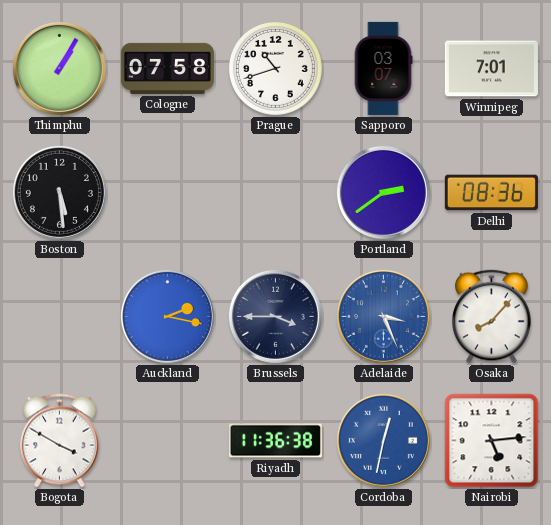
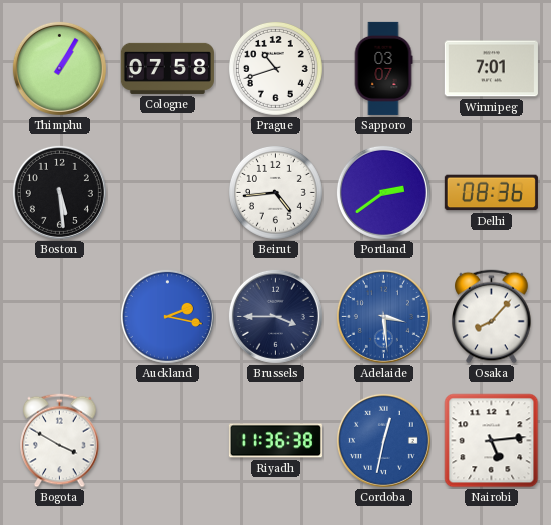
Beirut: none -> 4:44 (275, 192)
Adelaide: 3:26 -> 3:29 (383, 316)
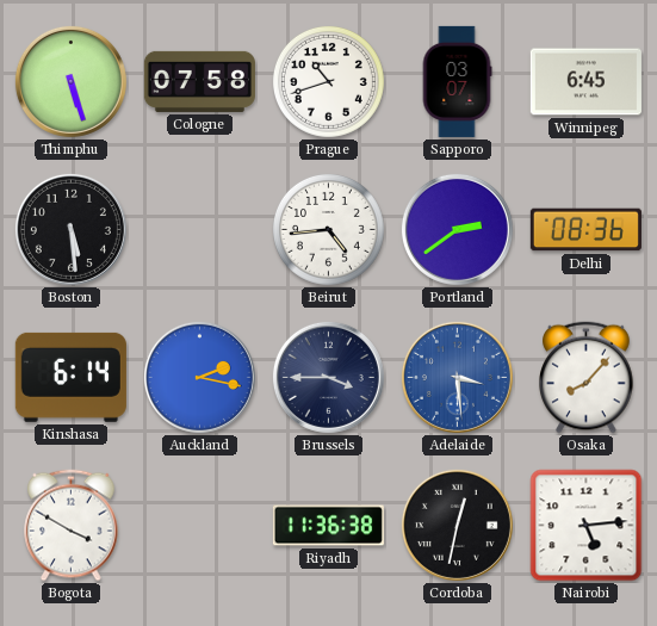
Thimphu: 1:05 -> 5:27 (70, 81)
Winnipeg: 7:01 -> 6:45 (585, 82)
Kinshasa: none -> 6:14 (70, 377)
Cordoba dial: blue -> black (457, 525)
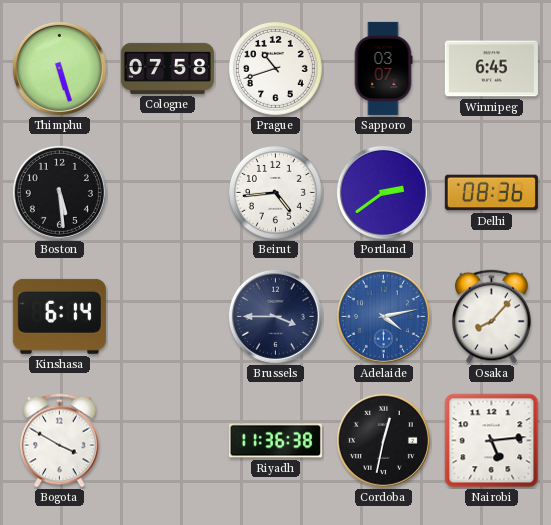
Auckland: 2:17 -> none (199, 377)
Adelaide: 3:29 -> 4:13 (383, 316)
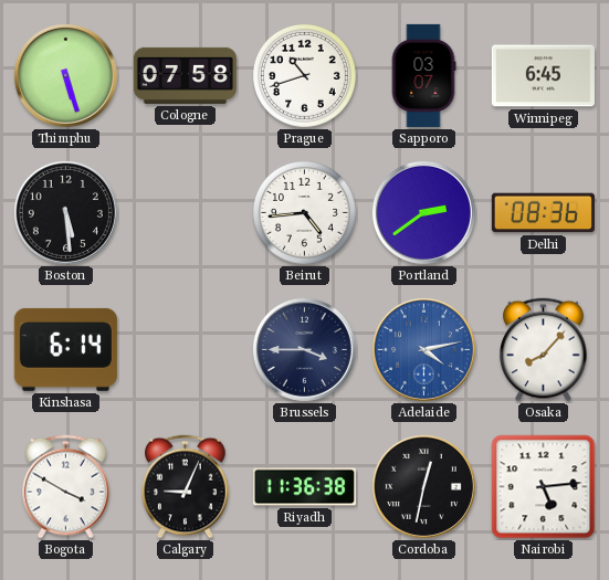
Calgary: none -> 9:04 (186, 487)
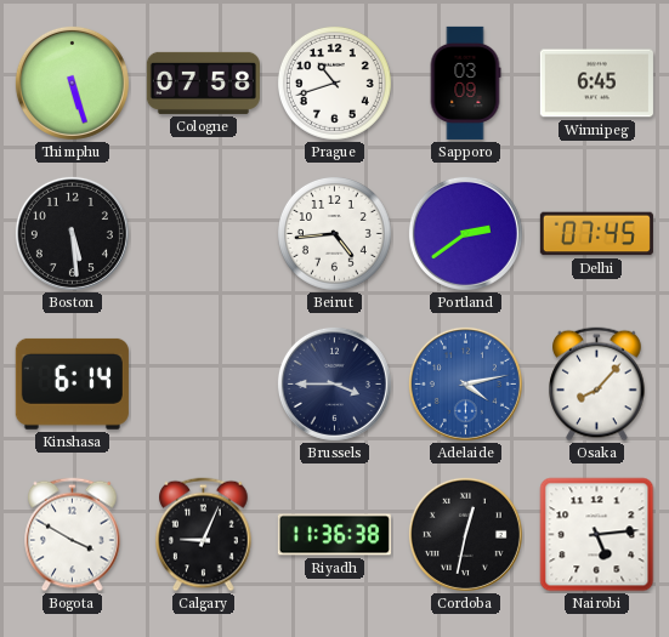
Sapporo: 03:07 -> 03:09 (465, 83)
Delhi: 08:36 -> 07:45 (596, 234)
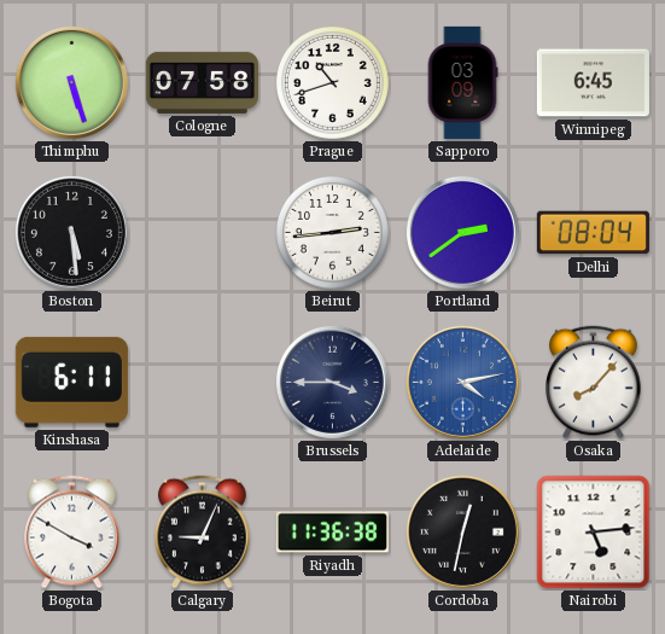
Beirut: 4:44 -> 2:44 (332, 232)
Delhi: 07:45 -> 08:04 (593, 233)
Kinshasa: 6:14 -> 6:11 (71, 382)
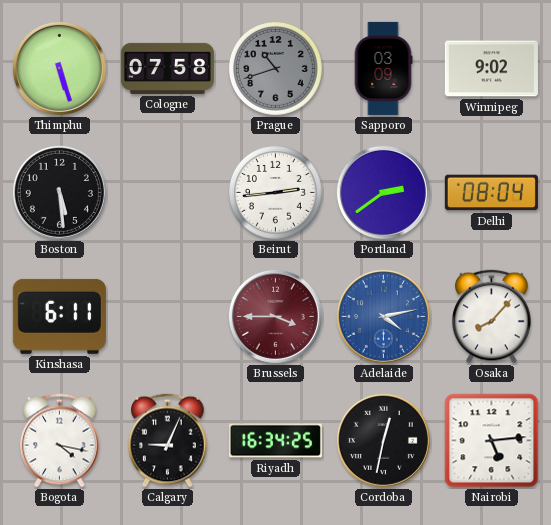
Prague dial: white -> grey (275, 68)
Winnipeg: 6:45 -> 9:02 (491, 69)
Brussels dial: navy -> burgundy (275, 316)
Bogota: 3:50 -> 4:17 (60, 441)
Riyadh: 11:36 -> 16:34 (275, 441)
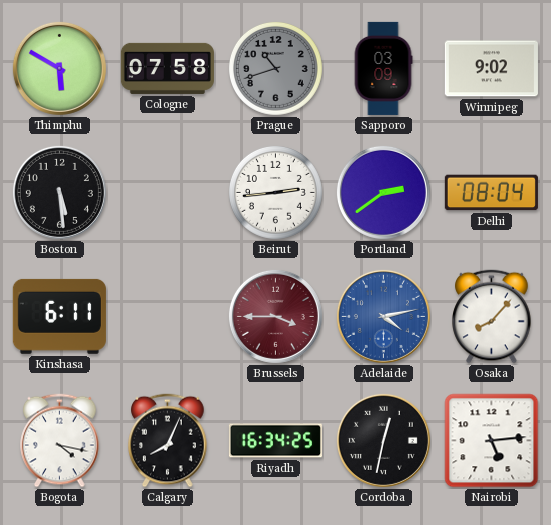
Thimphu: 5:27 -> 5:50 (59, 68)
Calgary: 9:04 -> 8:04 (168, 441)
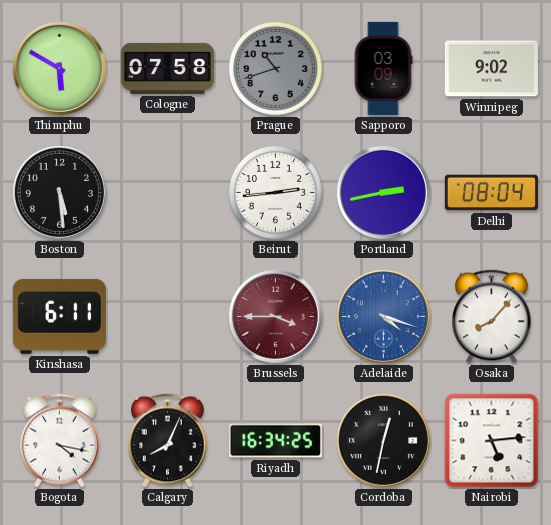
Portland: 2:39 -> 2:43 (383, 192)
Adelaide: 4:13 -> 4:18 (383, 316)
